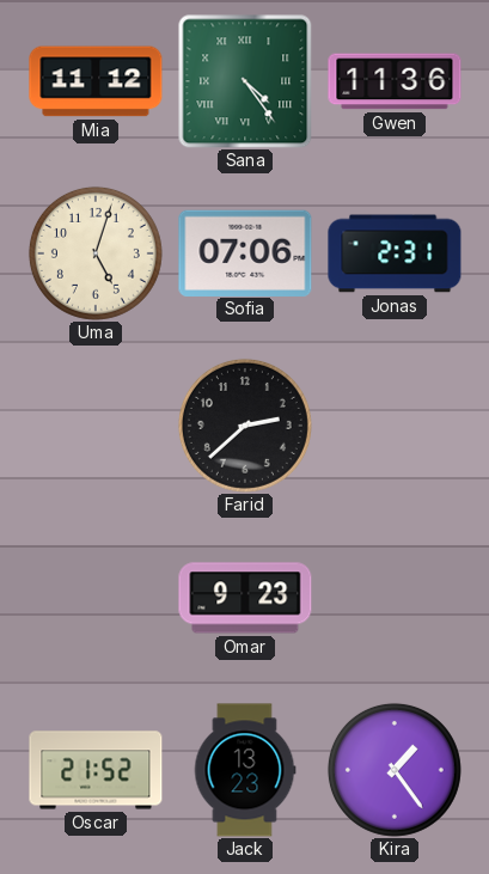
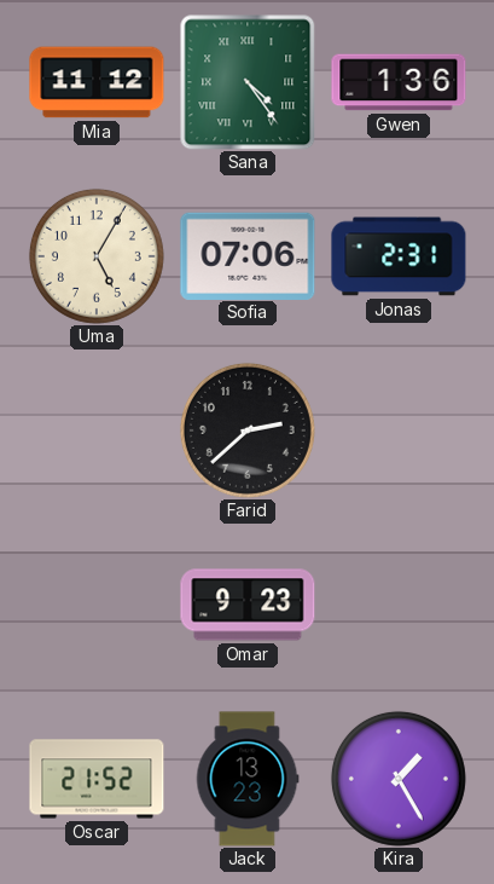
Gwen: 11:36 -> 1:36 (399, 82)
Uma: 5:03 -> 5:05 (97, 256)
Kira: 1:24 -> 1:25 (399, 779)
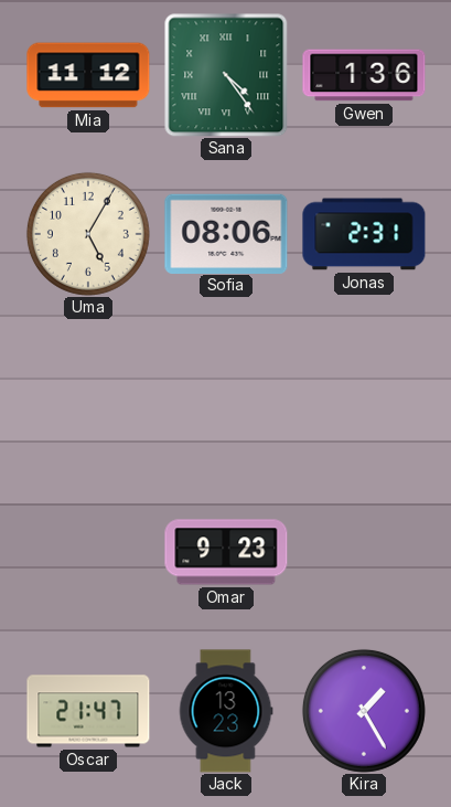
Sofia: 07:06 -> 08:06 (226, 233)
Farid: 2:38 -> none (248, 431)
Oscar: 21:52 -> 21:47 (88, 711)
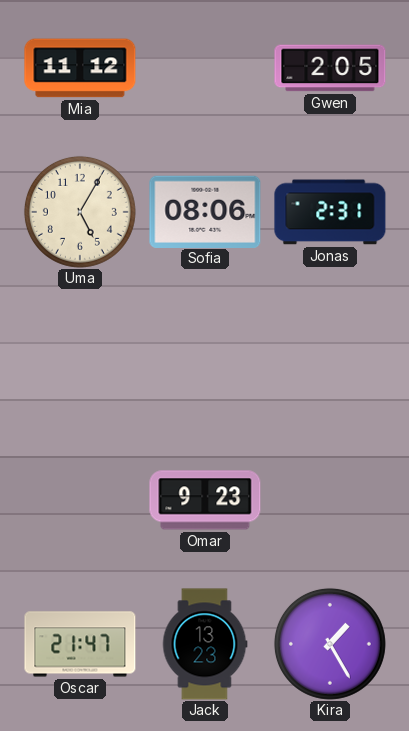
Sana: 4:24 -> none (226, 75)
Gwen: 1:36 -> 2:05 (330, 68)
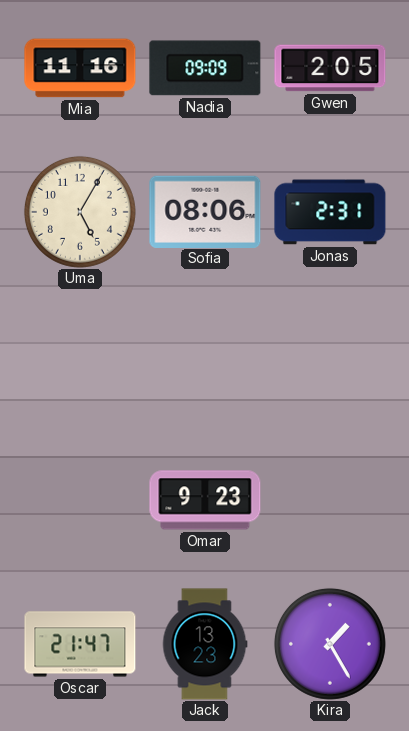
Mia: 11:12 -> 11:16 (80, 68)
Nadia: none -> 09:09 (205, 68)
